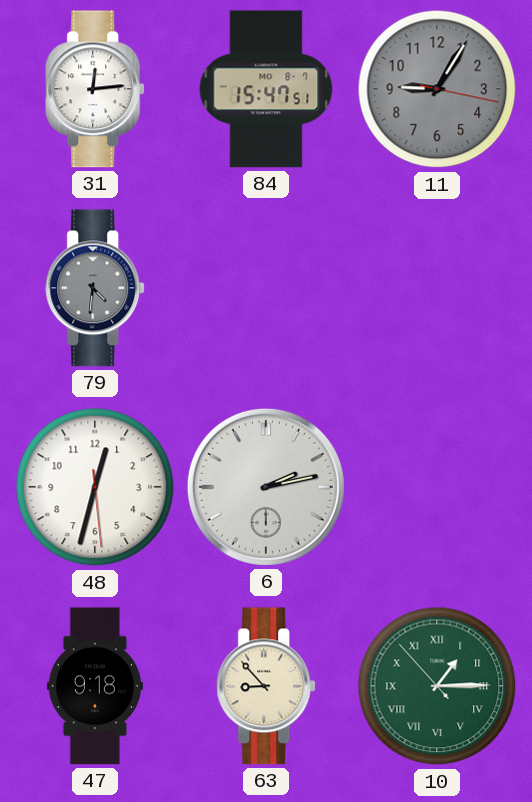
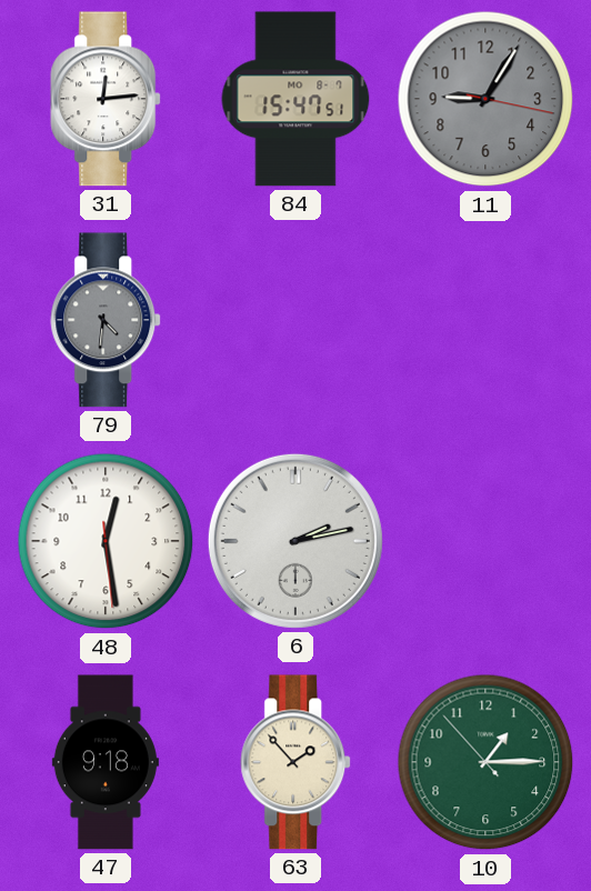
48: 12:32 -> 12:28 (106, 541)
63: 8:53 -> 1:53 (297, 762)
10 numerals: Roman -> Arabic (485, 762)
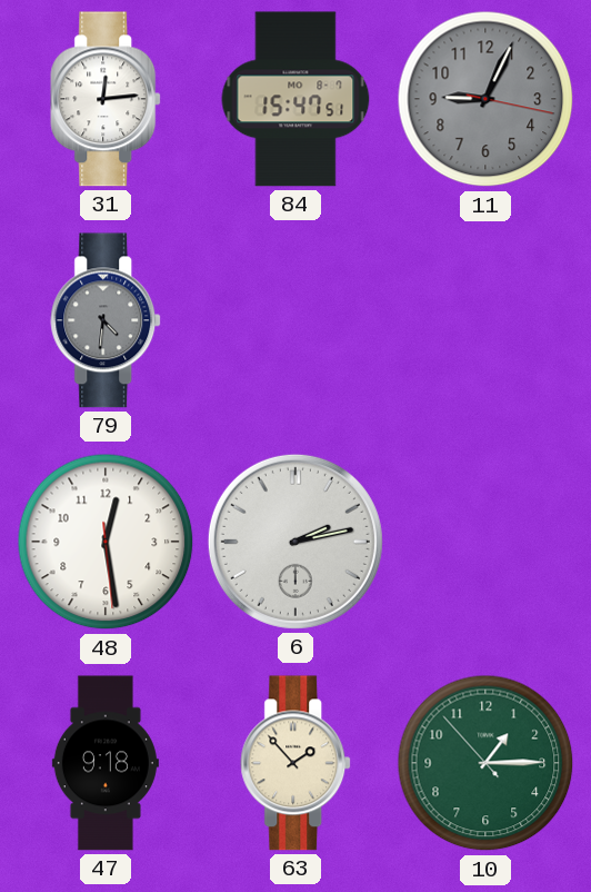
11: 9:05 -> 9:04 (485, 99)
